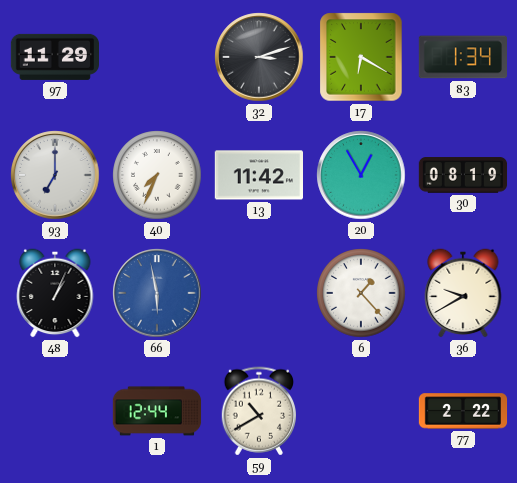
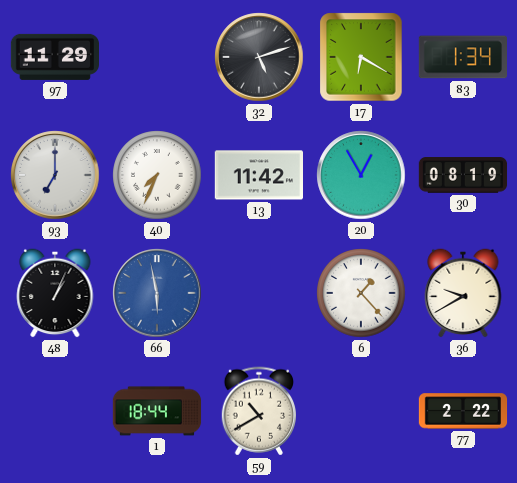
32: 3:12 -> 5:12 (259, 57)
1: 12:44 -> 18:44 (157, 411)
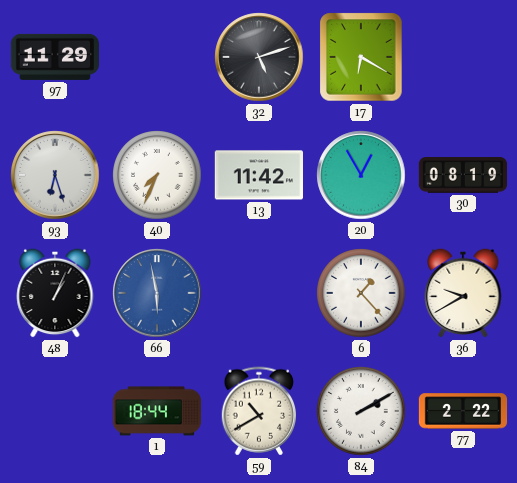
83: 1:34 -> none (462, 57)
93: 7:00 -> 6:27 (55, 175)
84: none -> 2:10 (361, 411)
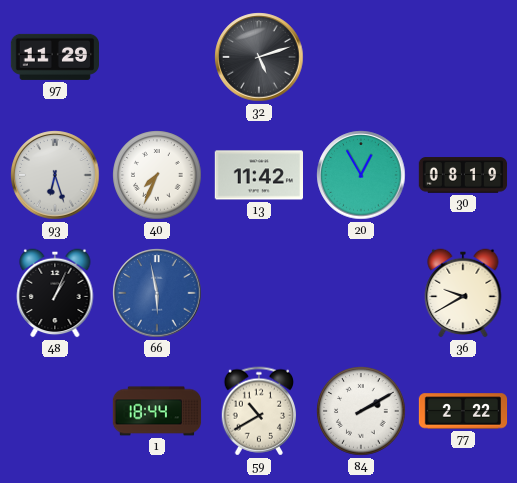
17: 6:20 -> none (361, 57)
6: 1:23 -> none (361, 293)
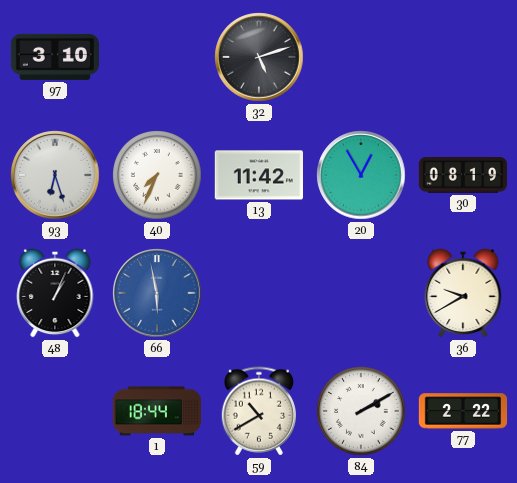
97: 11:29 -> 3:10 (54, 57)
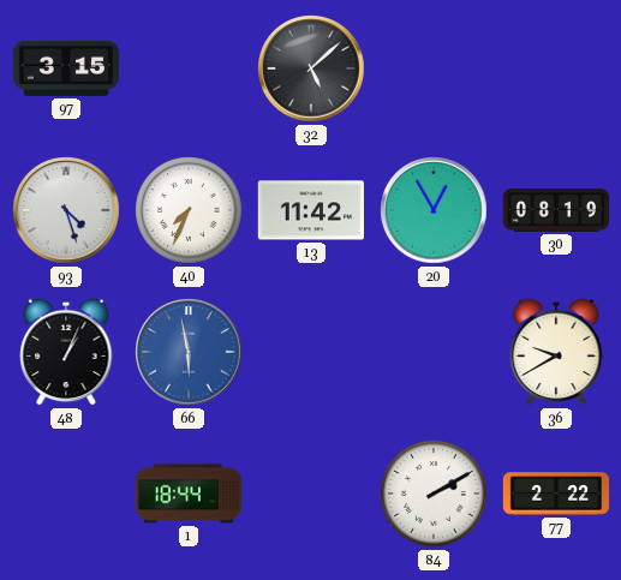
97: 3:10 -> 3:15 (65, 68)
32: 5:12 -> 5:08 (311, 68)
93: 6:27 -> 4:27 (66, 210)
59: 10:40 -> none (258, 411)
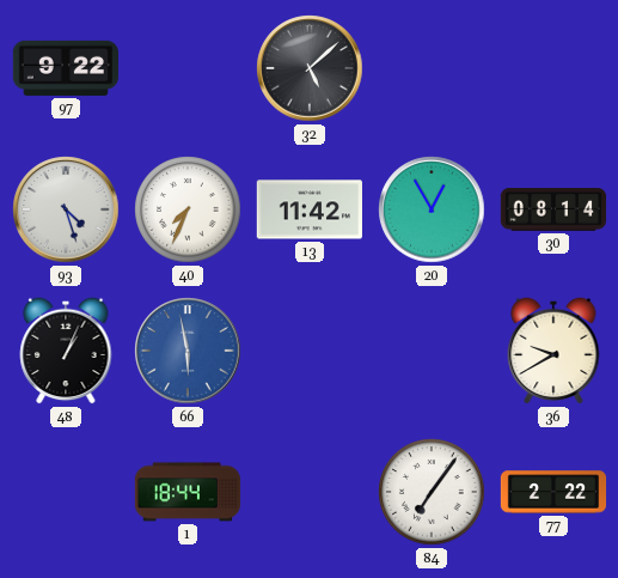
97: 3:15 -> 9:22 (65, 68)
30: 08:19 -> 08:14 (553, 209)
84: 2:10 -> 7:06 (432, 492)
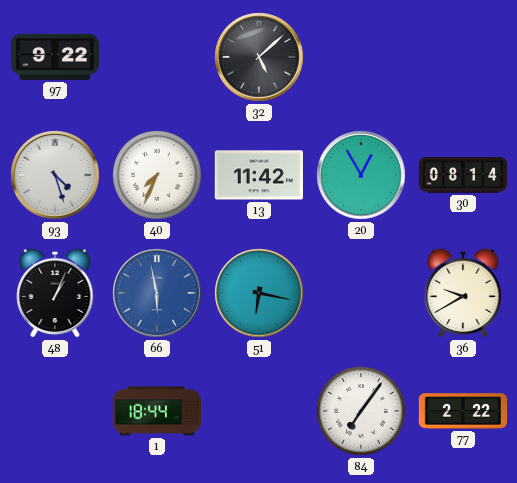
51: none -> 6:17 (259, 293)
